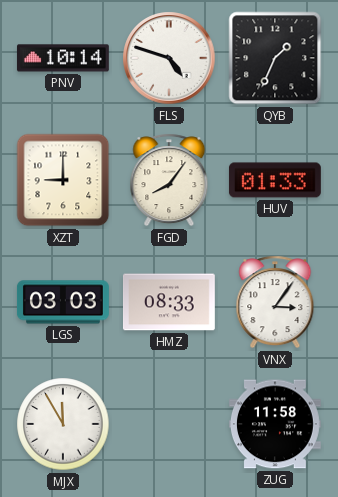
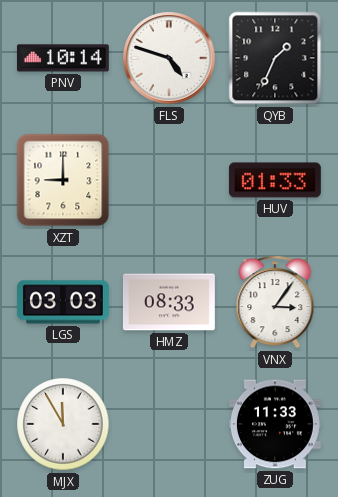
FGD: 8:06 -> none (169, 180)
ZUG: 11:58 -> 11:33 (275, 424)
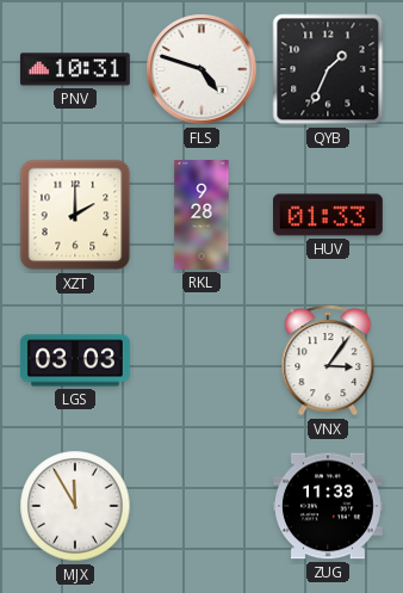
PNV: 10:14 -> 10:31 (75, 69)
XZT: 9:00 -> 2:00 (75, 215)
RKL: none -> 9:28 (201, 216)
HMZ: 08:33 -> none (169, 302)
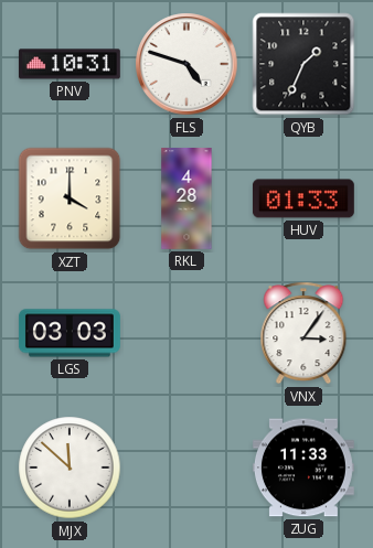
XZT: 2:00 -> 4:00 (70, 198)
RKL: 9:28 -> 4:28 (186, 200)
MJX: 11:55 -> 11:52 (70, 468)
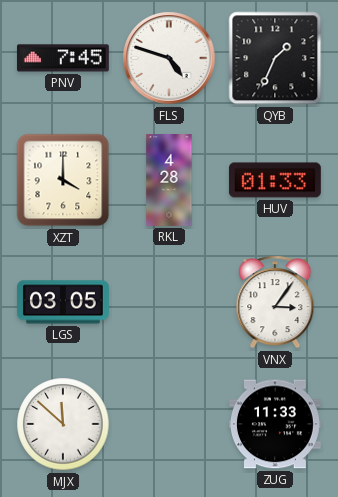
PNV: 10:31 -> 7:45 (63, 58)
LGS: 03:03 -> 03:05 (63, 302)
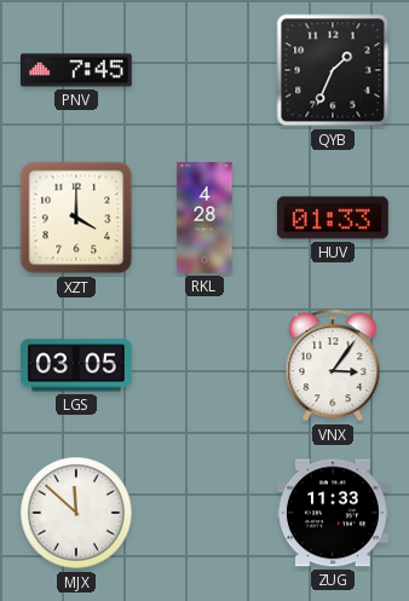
FLS: 4:48 -> none (169, 58)
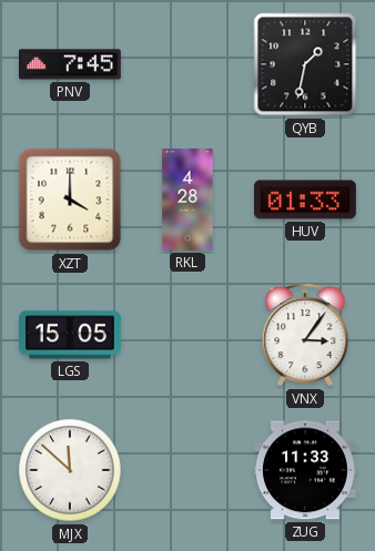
QYB: 1:34 -> 1:32 (305, 64)
LGS: 03:05 -> 15:05 (70, 335)
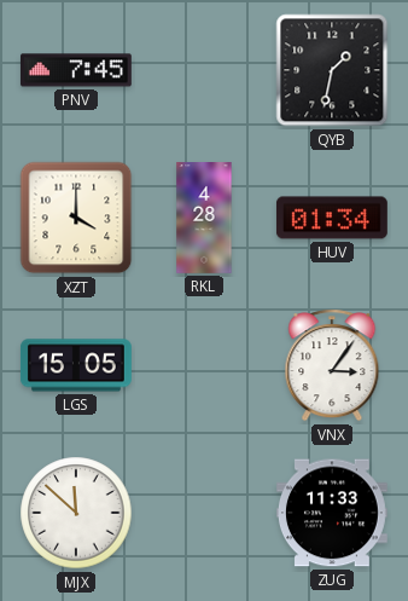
HUV: 01:33 -> 01:34 (332, 218)
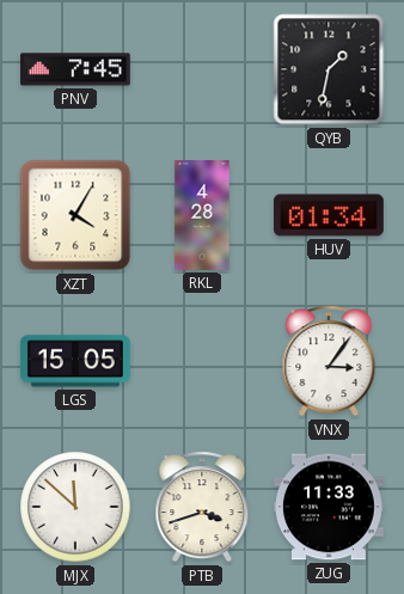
XZT: 4:00 -> 4:05 (75, 215)
PTB: none -> 3:42 (202, 507)
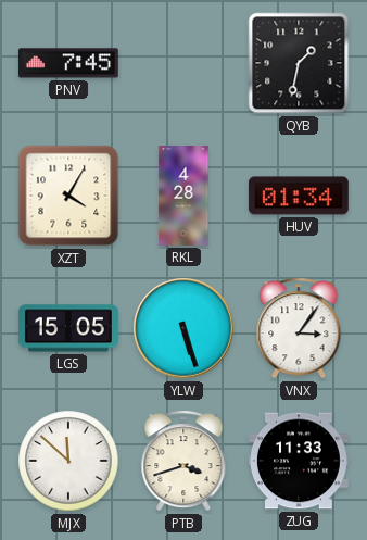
YLW: none -> 5:27 (184, 328)
